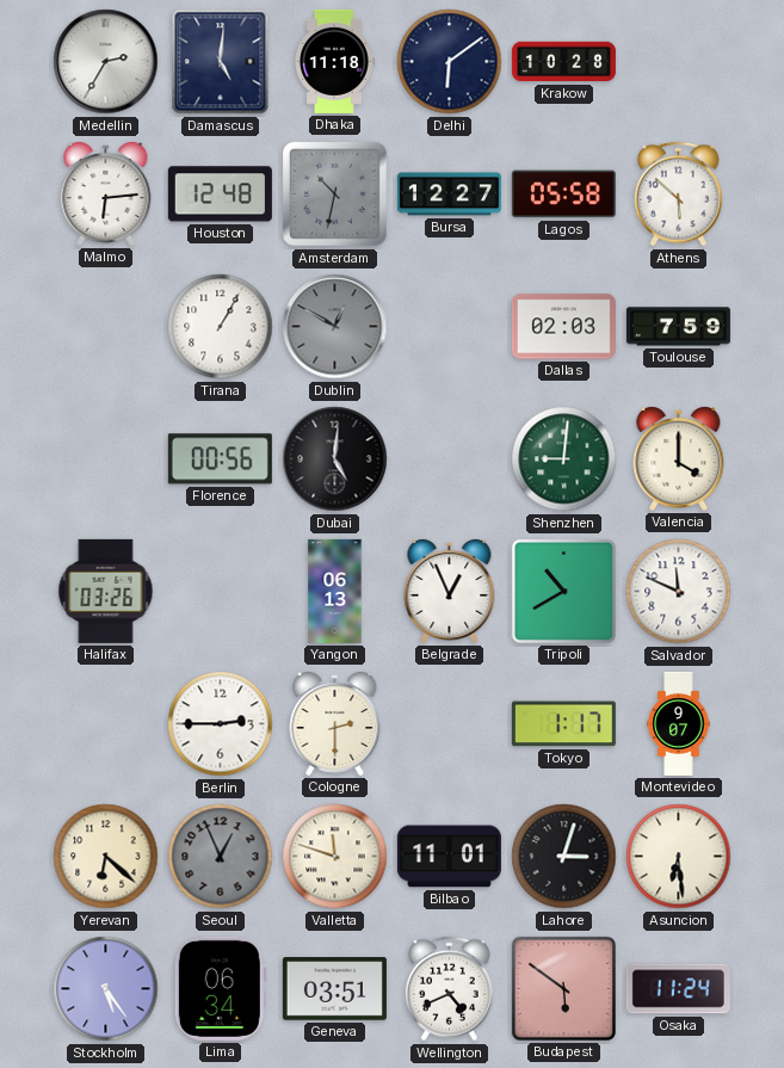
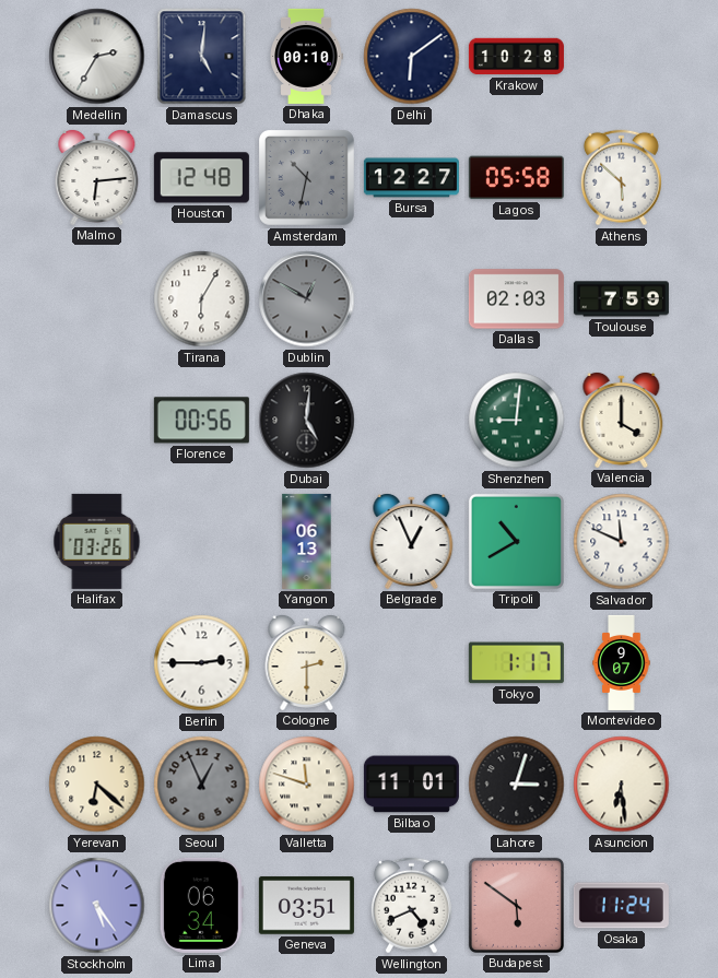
Dhaka: 11:18 -> 00:10 (306, 56)
Tirana: 1:05 -> 6:05 (202, 299)
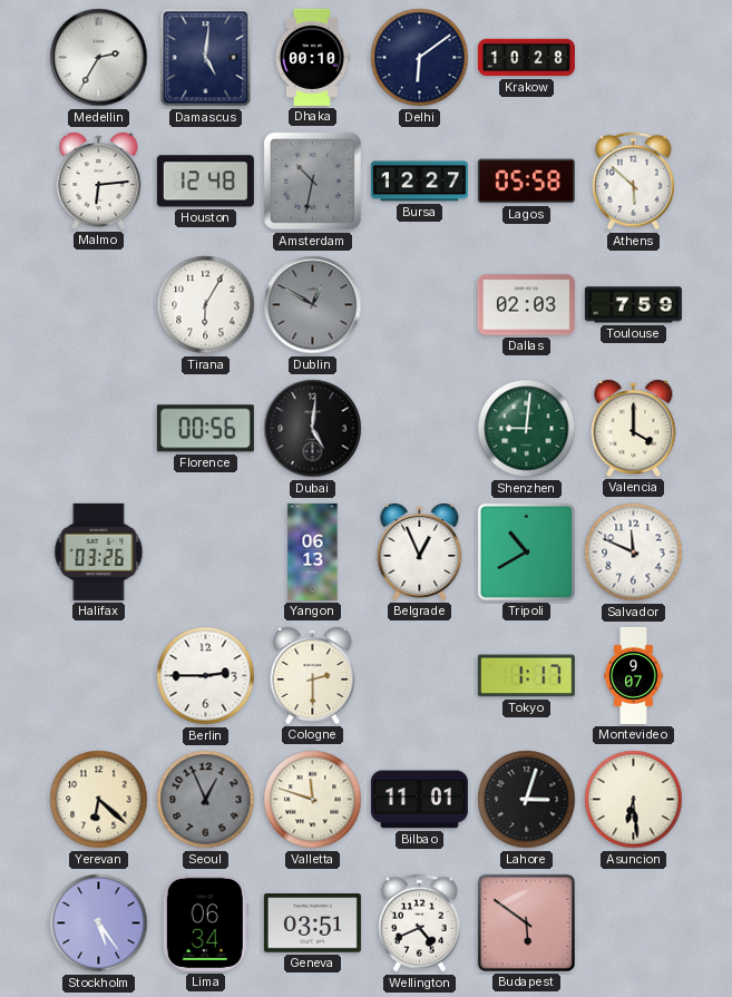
Osaka: 11:24 -> none (621, 906)
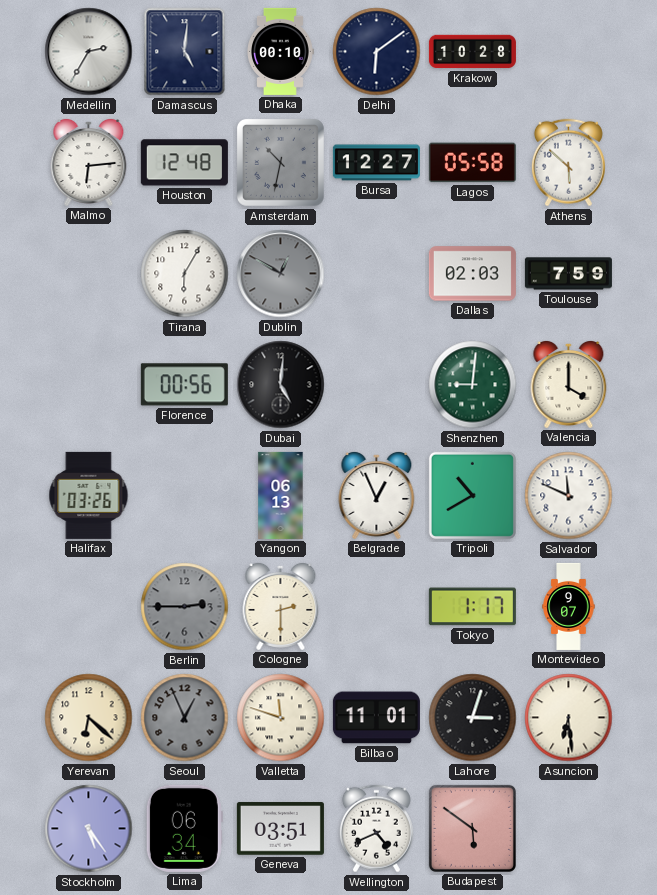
Berlin dial: white -> grey (185, 607)
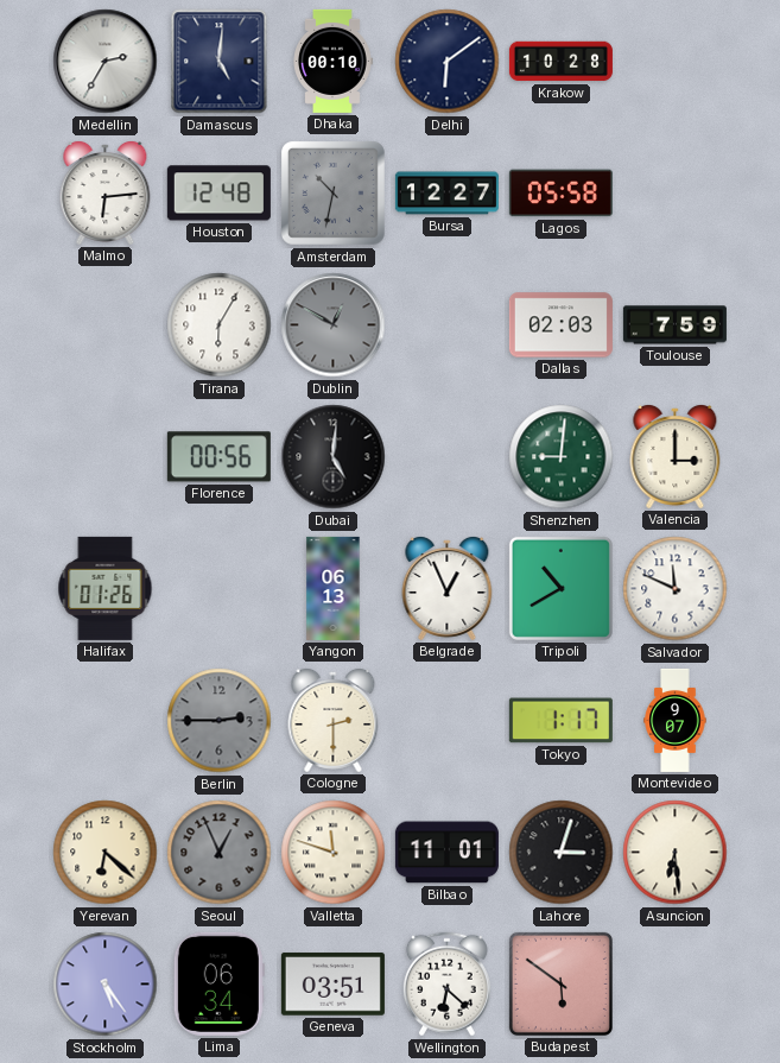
Athens: 5:52 -> none (568, 163)
Valencia: 4:00 -> 3:00 (676, 456)
Halifax: 03:26 -> 01:26 (106, 588)
Wellington: 4:41 -> 6:22 (446, 985)
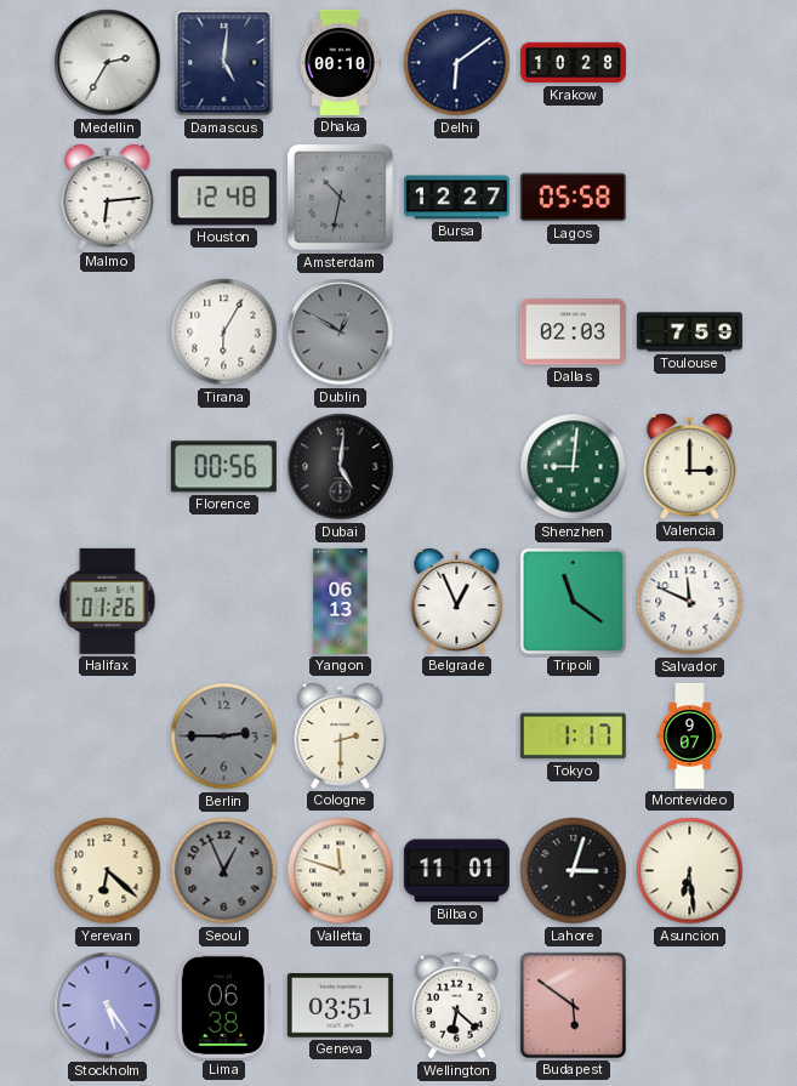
Tripoli: 10:40 -> 11:21 (573, 601)
Lima: 06:34 -> 06:38 (223, 1005)
